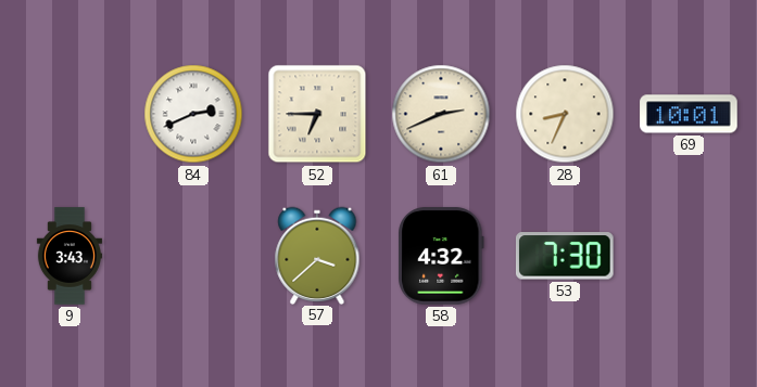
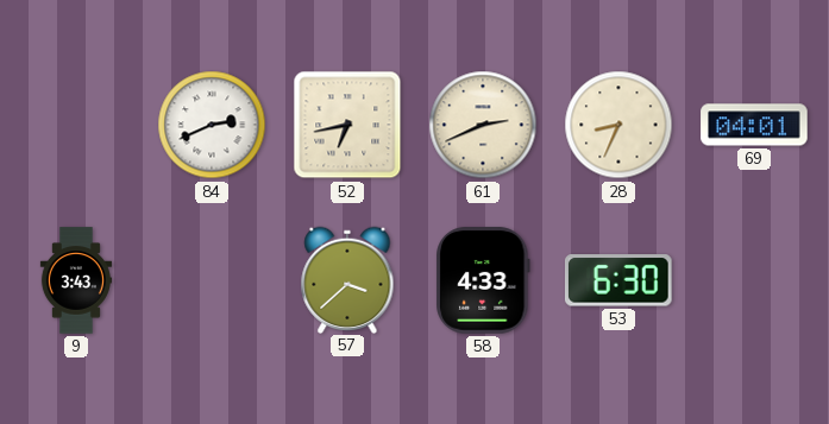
52: 6:45 -> 6:43 (347, 125)
69: 10:01 -> 04:01 (754, 125)
58: 4:32 -> 4:33 (484, 280)
53: 7:30 -> 6:30 (618, 280)
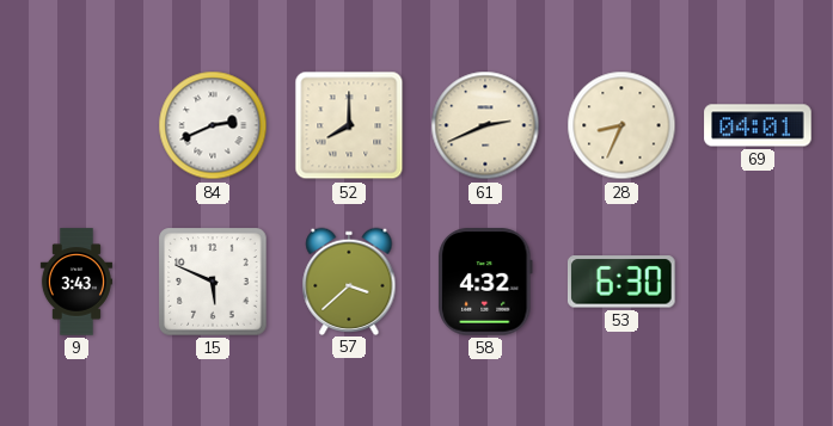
52: 6:43 -> 8:00 (349, 125)
15: none -> 5:49 (213, 282)
58: 4:33 -> 4:32 (486, 282)
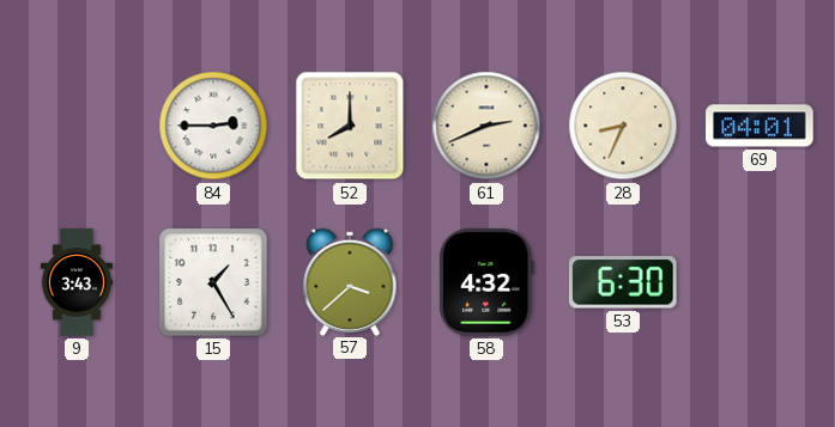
84: 2:41 -> 2:45 (213, 126)
15: 5:49 -> 1:25 (213, 282)
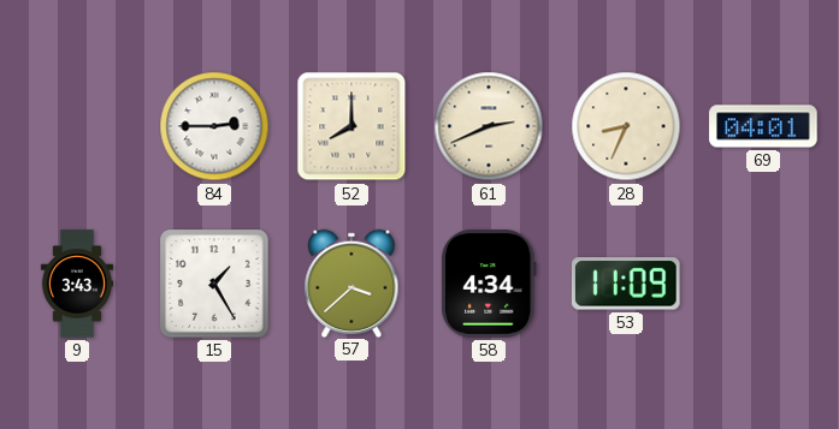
58: 4:32 -> 4:34 (490, 284)
53: 6:30 -> 11:09 (626, 284)
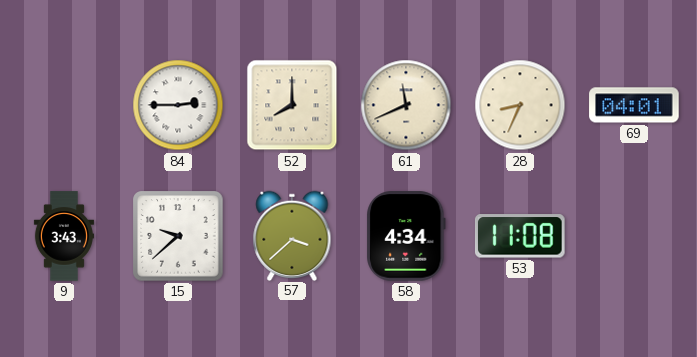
61: 2:41 -> 11:41 (406, 105)
15: 1:25 -> 9:38 (178, 236)
53: 11:09 -> 11:08 (520, 236)
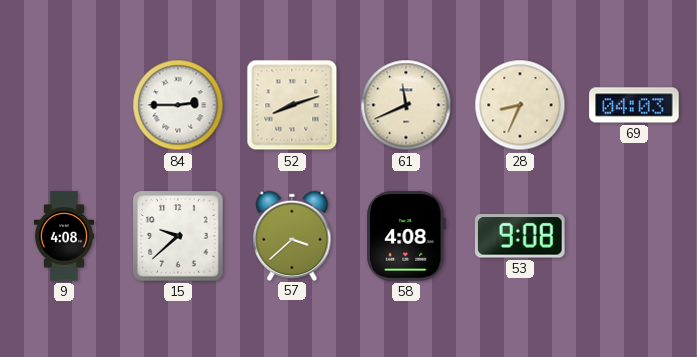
52: 8:00 -> 8:12 (292, 105)
69: 04:01 -> 04:03 (634, 105)
9: 3:43 -> 4:08 (64, 236)
58: 4:34 -> 4:08 (407, 236)
53: 11:08 -> 9:08 (520, 236)
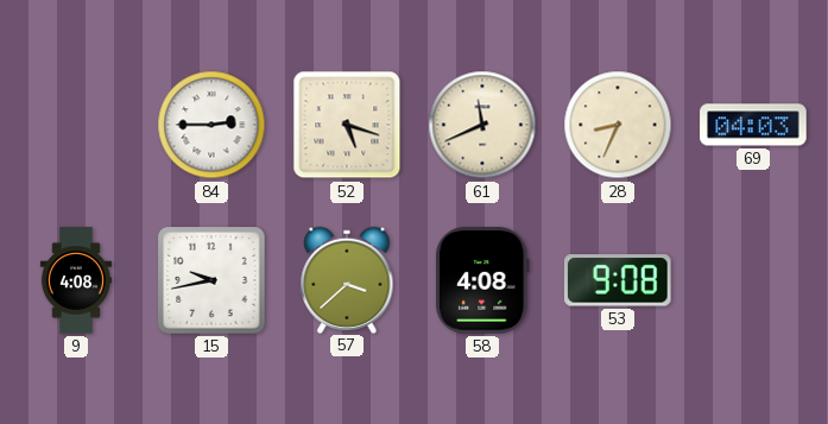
52: 8:12 -> 5:18 (347, 125)
15: 9:38 -> 9:43 (211, 280)
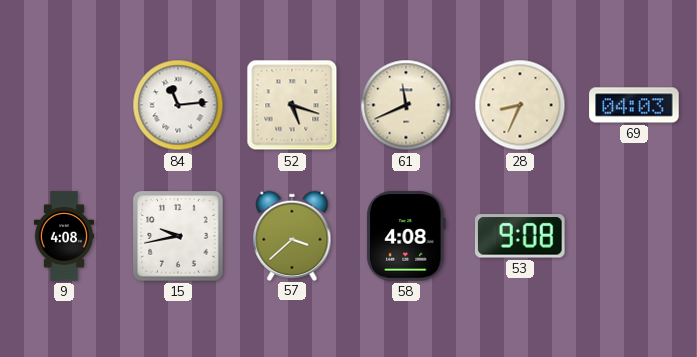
84: 2:45 -> 11:14 (178, 105)
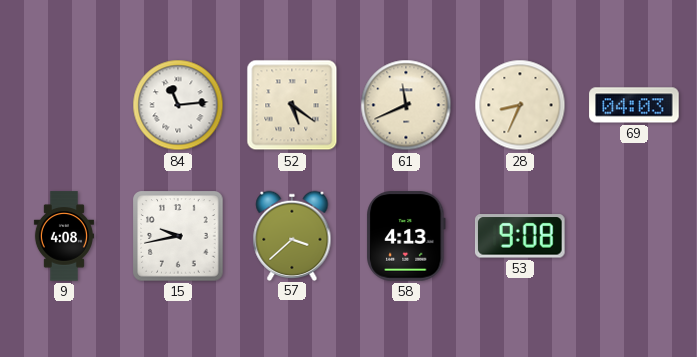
52: 5:18 -> 5:21 (292, 105)
58: 4:08 -> 4:13 (407, 236)
